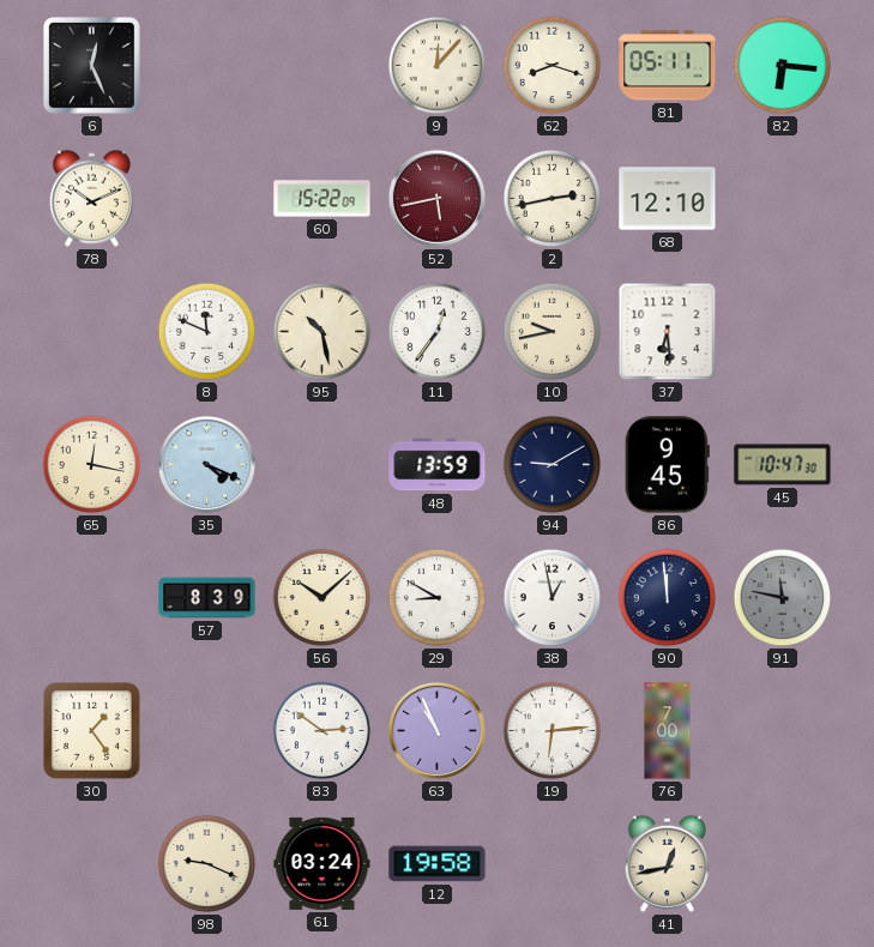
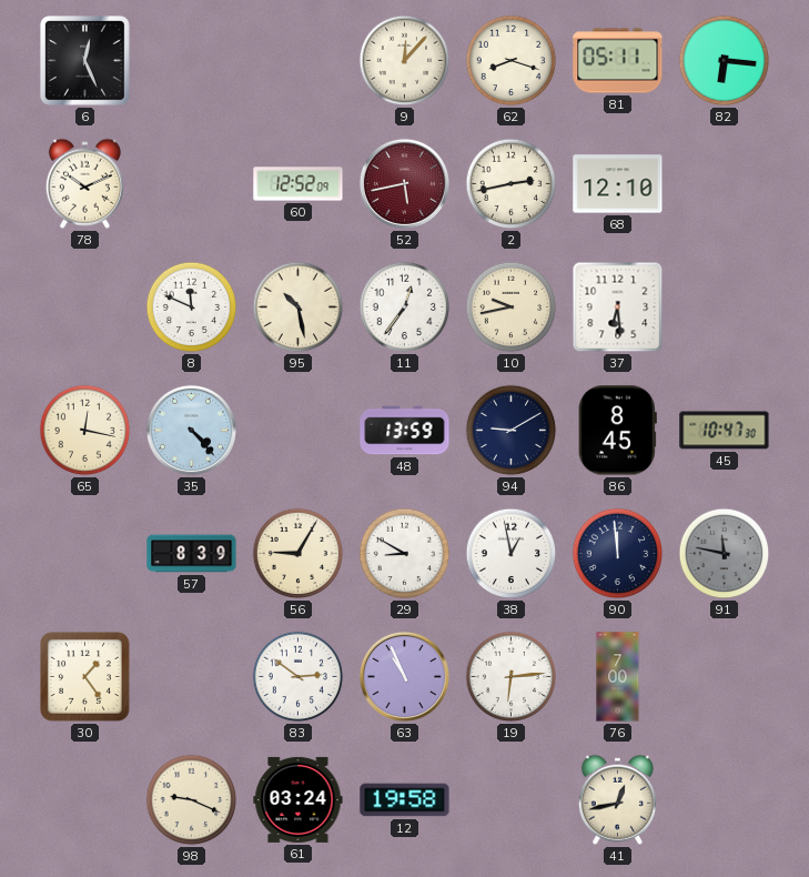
60: 15:22 -> 12:52 (299, 184)
35: 4:19 -> 4:23 (191, 430)
86: 9:45 -> 8:45 (617, 431)
56: 10:08 -> 9:05 (299, 554)
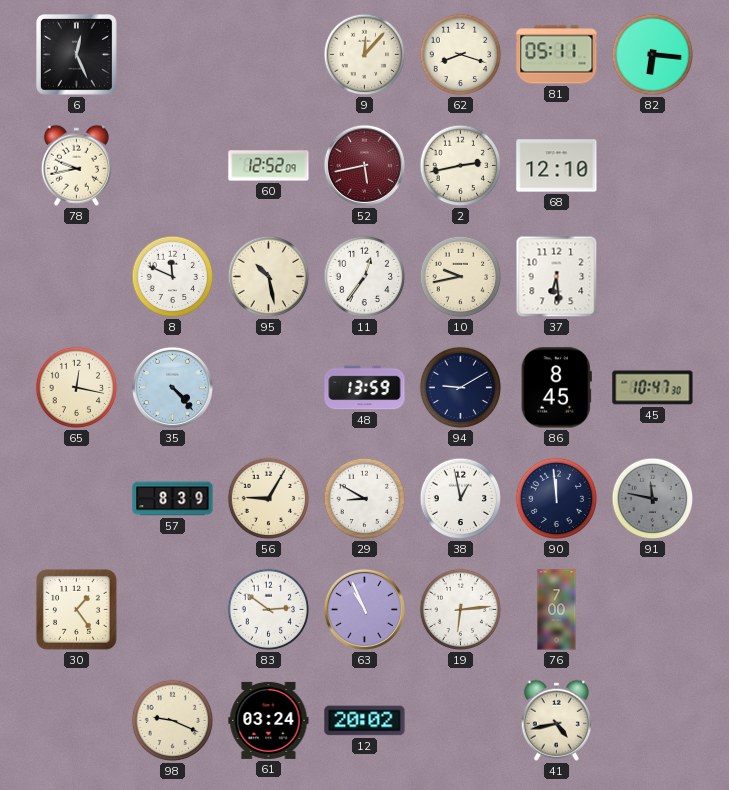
78: 10:11 -> 9:43 (76, 165)
12: 19:58 -> 20:02 (365, 721)
41: 12:43 -> 4:43 (556, 720)
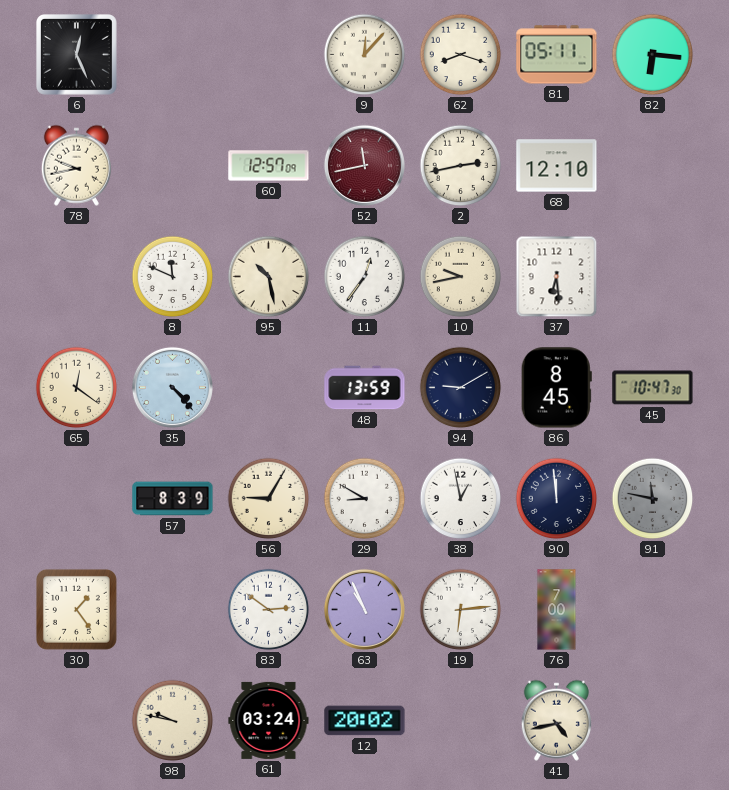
60: 12:52 -> 12:57 (269, 166)
52: 5:43 -> 11:43 (364, 165)
65: 12:17 -> 12:21 (77, 388)
98: 9:19 -> 9:47 (173, 721)
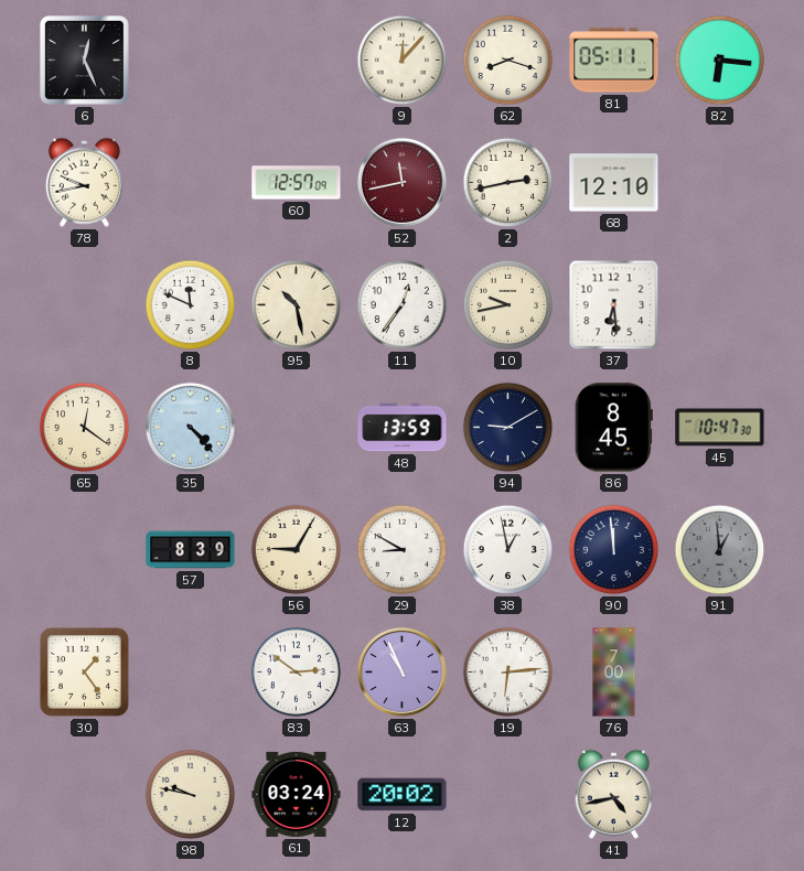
91: 11:47 -> 12:59 (720, 550)
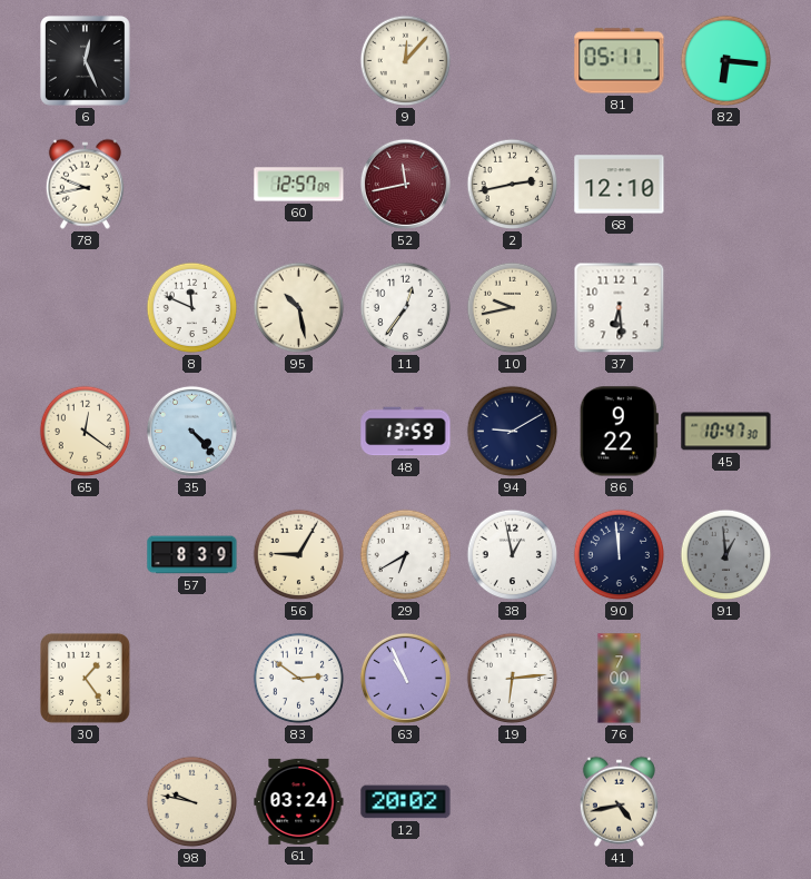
62: 8:18 -> none (508, 61)
86: 8:45 -> 9:22 (619, 432)
29: 8:50 -> 6:40 (406, 555)
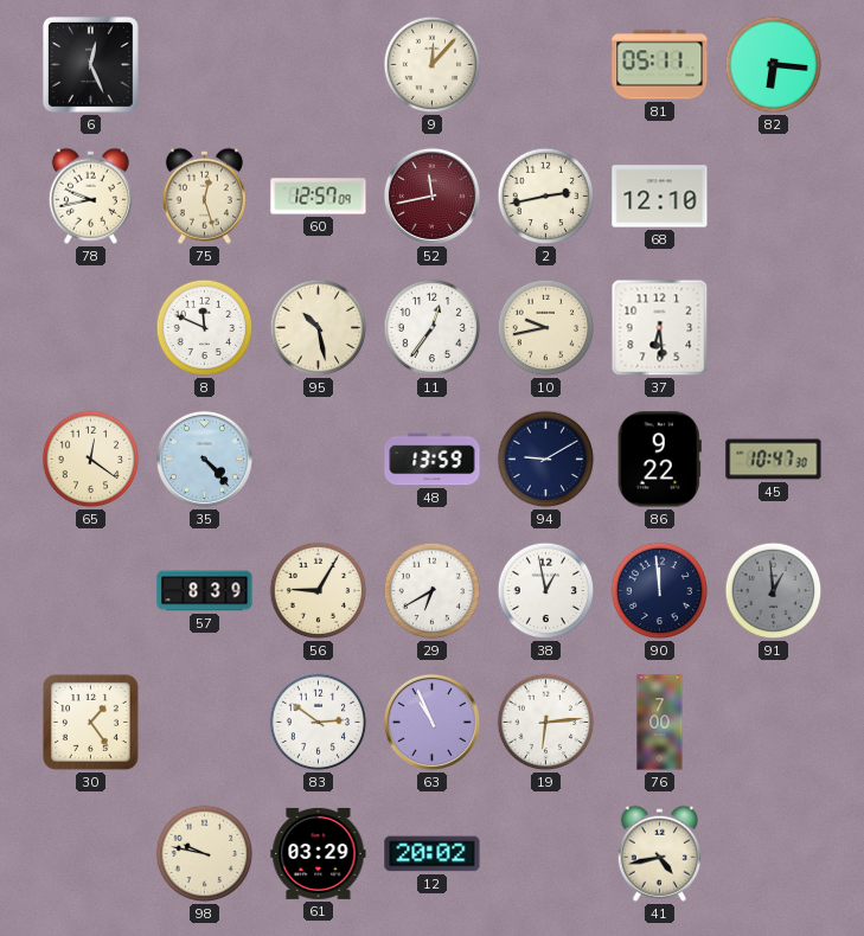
75: none -> 12:27 (204, 195)
61: 03:24 -> 03:29 (319, 853)
